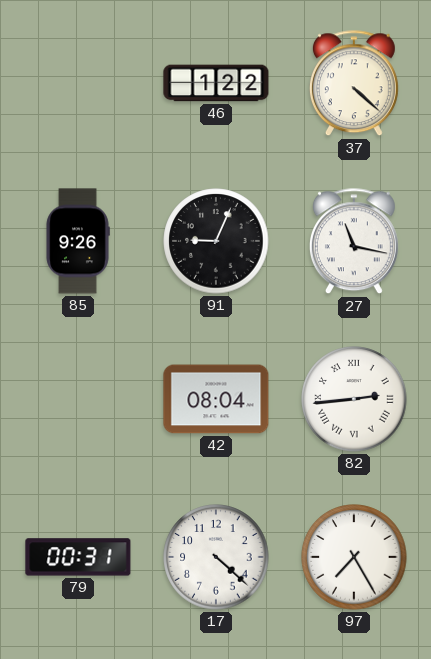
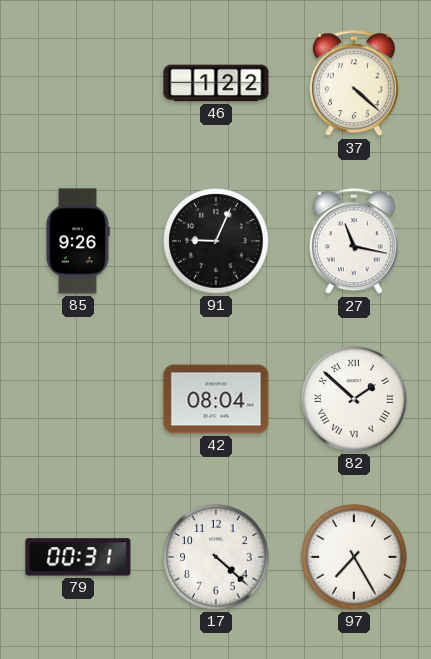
82: 2:44 -> 1:52 (354, 399)
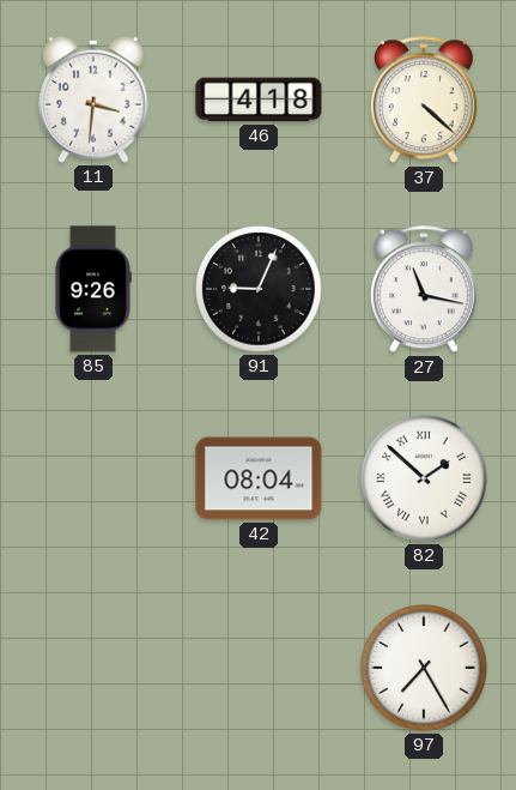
11: none -> 3:31 (95, 99)
46: 1:22 -> 4:18 (259, 99)
79: 00:31 -> none (78, 557)
17: 4:22 -> none (216, 557)
